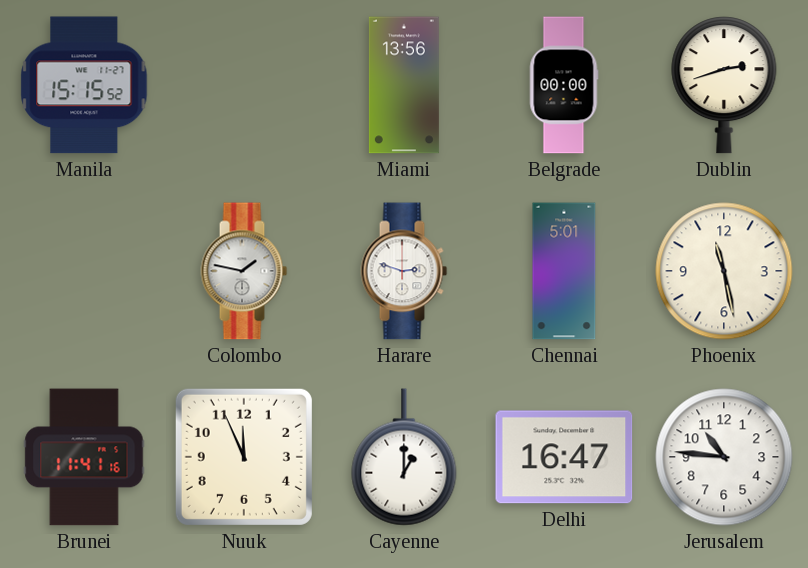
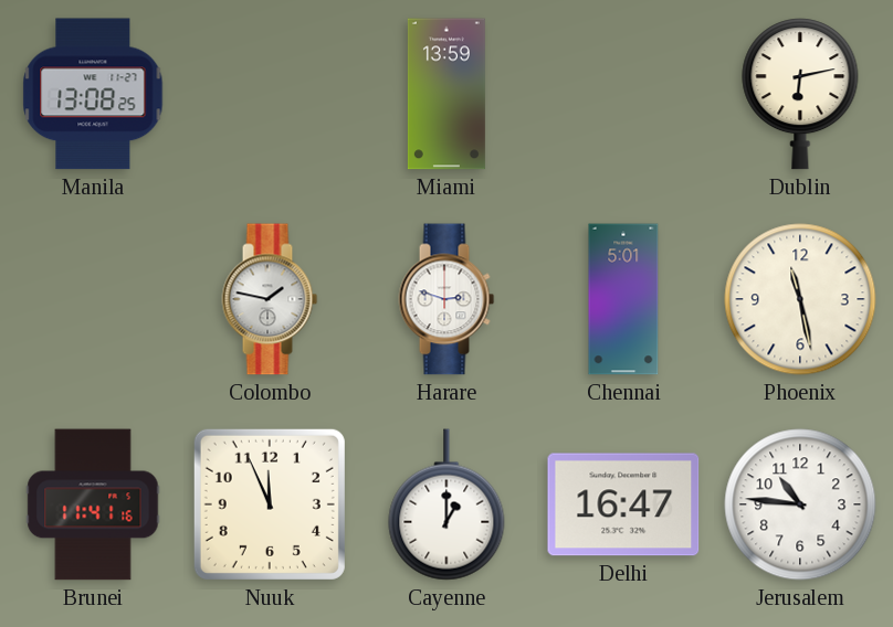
Manila: 15:15 -> 13:08 (93, 94)
Miami: 13:56 -> 13:59 (446, 94)
Belgrade: 00:00 -> none (564, 85)
Dublin: 2:42 -> 6:13 (800, 94)
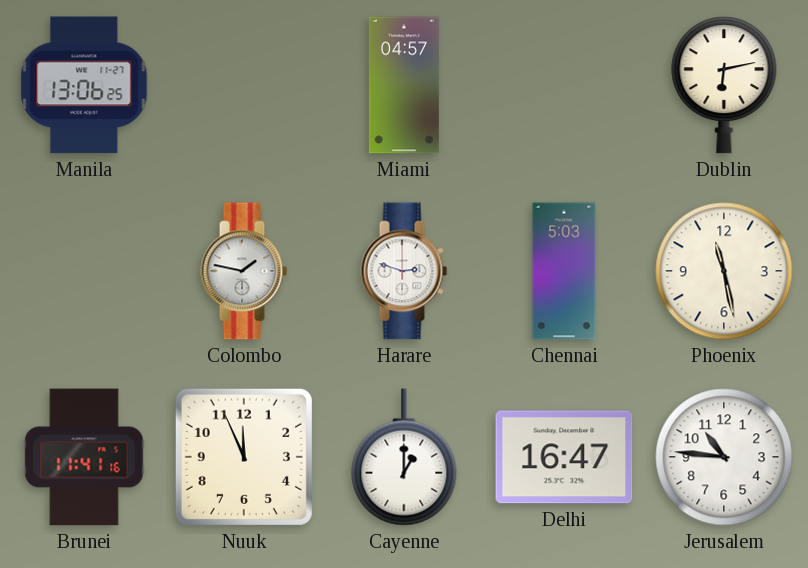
Manila: 13:08 -> 13:06 (84, 85)
Miami: 13:59 -> 04:57 (404, 85)
Chennai: 5:01 -> 5:03 (564, 271)
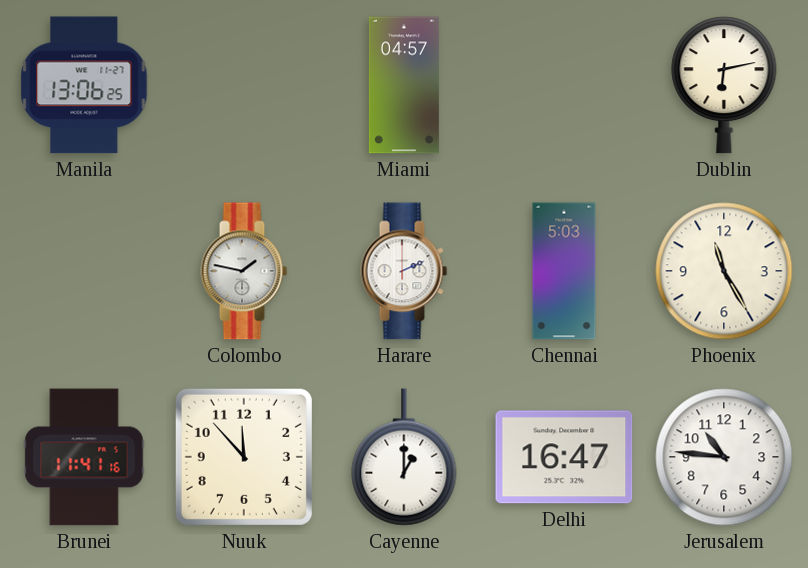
Harare: 2:48 -> 2:11 (404, 271)
Phoenix: 11:28 -> 11:25 (724, 271)
Nuuk: 11:56 -> 11:53 (244, 457)
